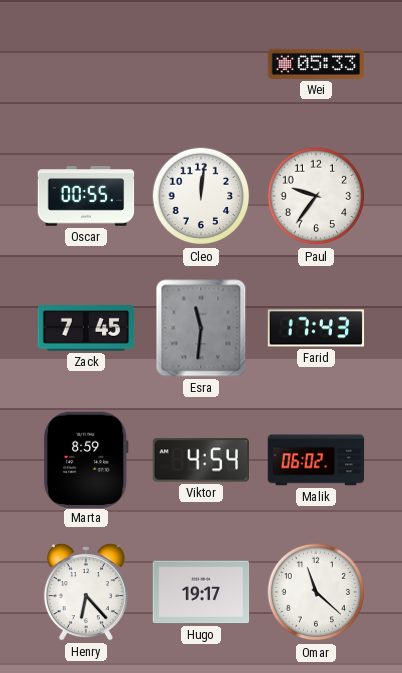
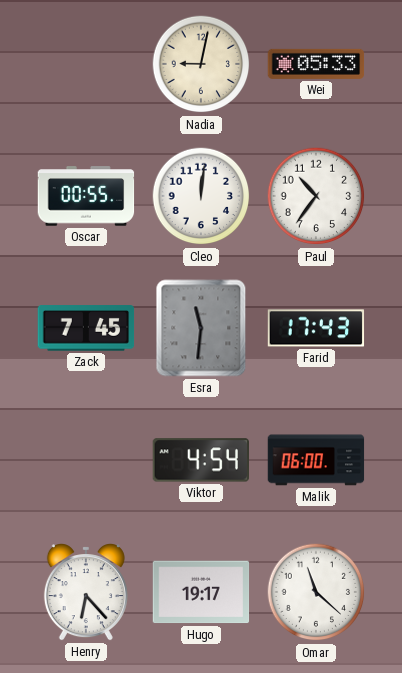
Nadia: none -> 9:02 (201, 64)
Paul: 9:36 -> 10:36 (316, 196)
Marta: 8:59 -> none (86, 459)
Malik: 06:02 -> 06:00 (316, 460)
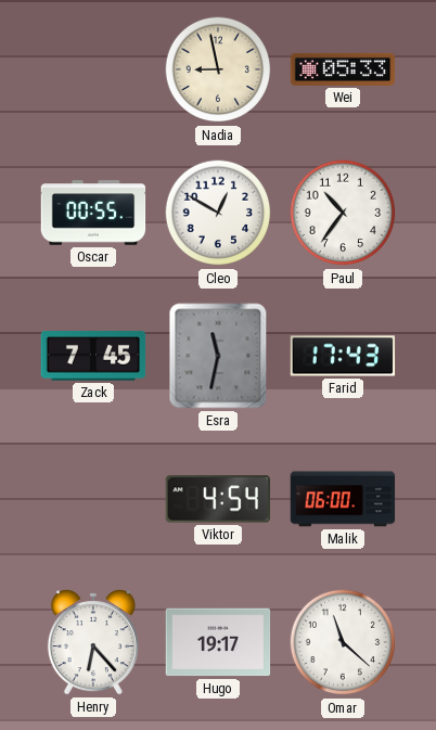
Nadia: 9:02 -> 8:58 (218, 69)
Cleo: 12:01 -> 12:50 (218, 213)
Esra: 11:31 -> 11:32 (218, 356)
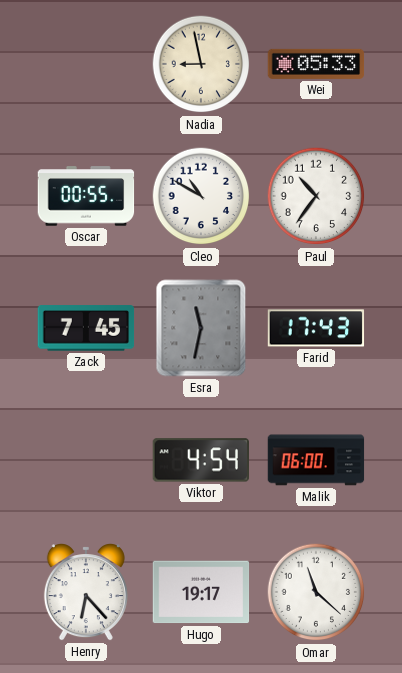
Cleo: 12:50 -> 10:50 (201, 196)
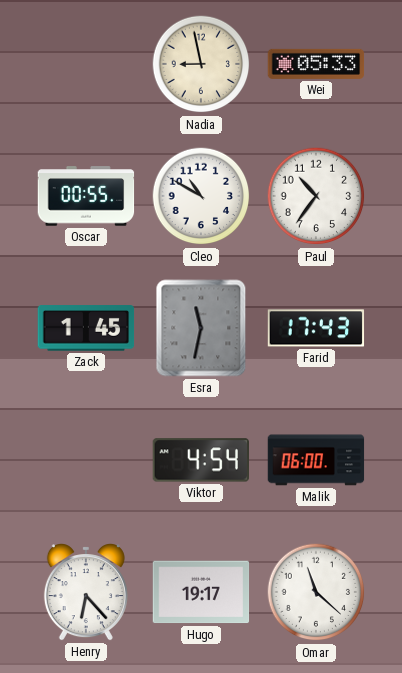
Zack: 7:45 -> 1:45 (86, 328)
